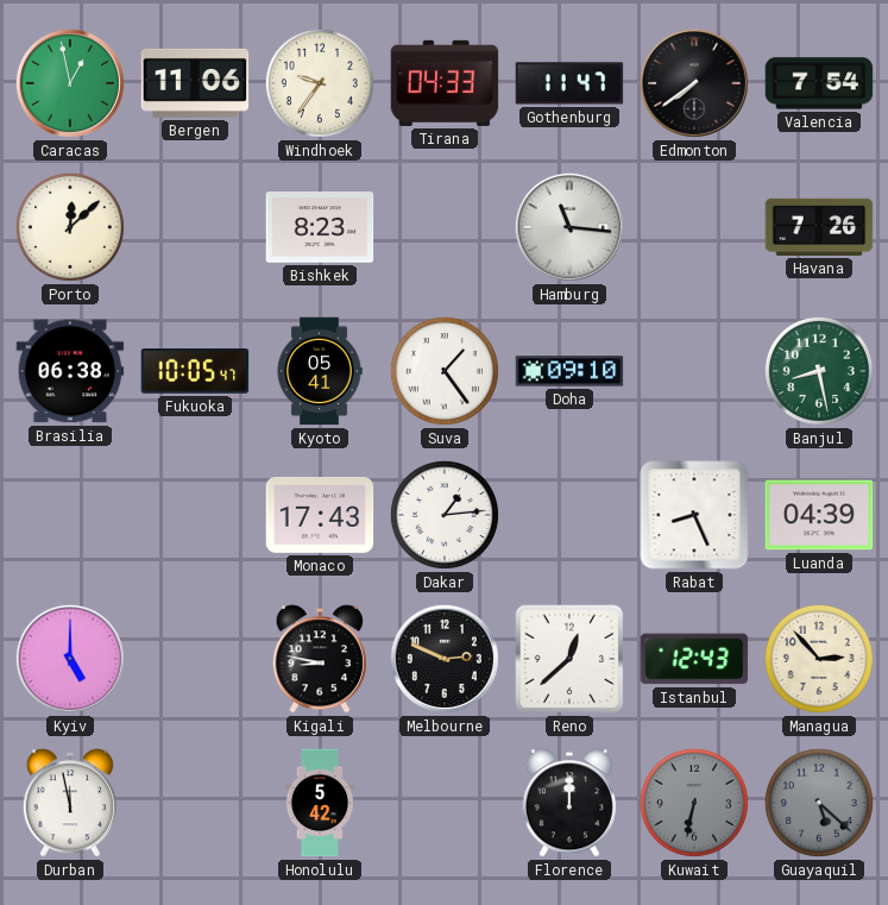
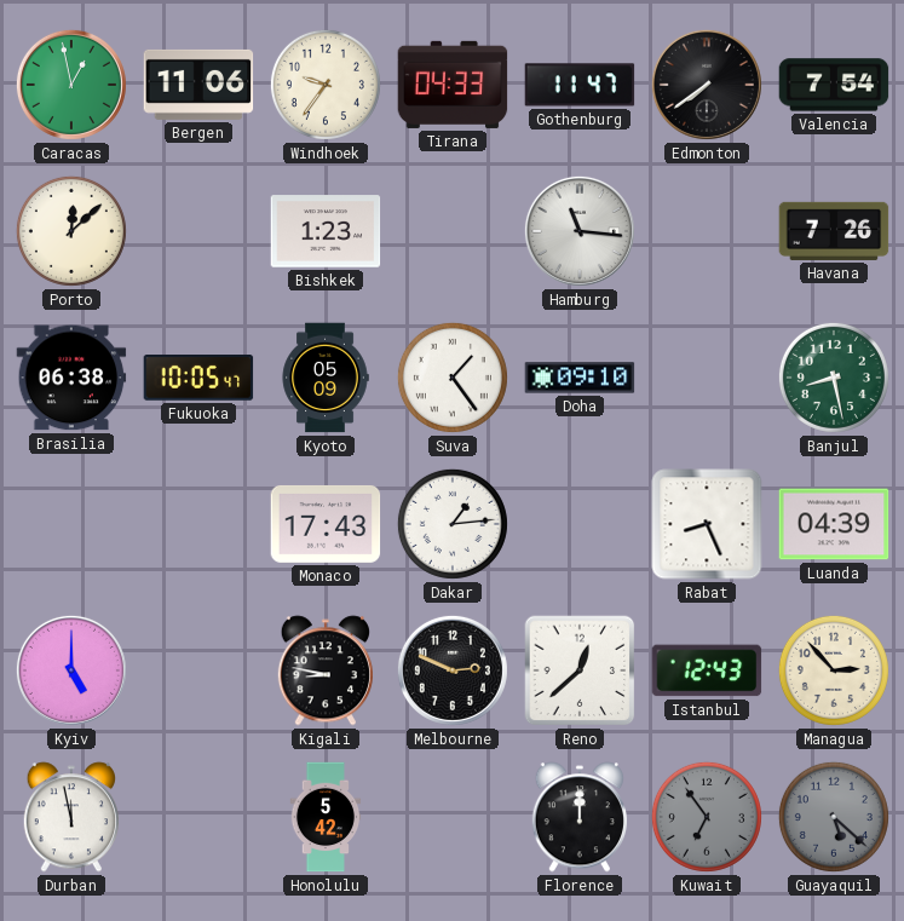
Bishkek: 8:23 -> 1:23 (326, 231)
Kyoto: 05:41 -> 05:09 (326, 378)
Kuwait: 6:32 -> 6:54 (707, 817)
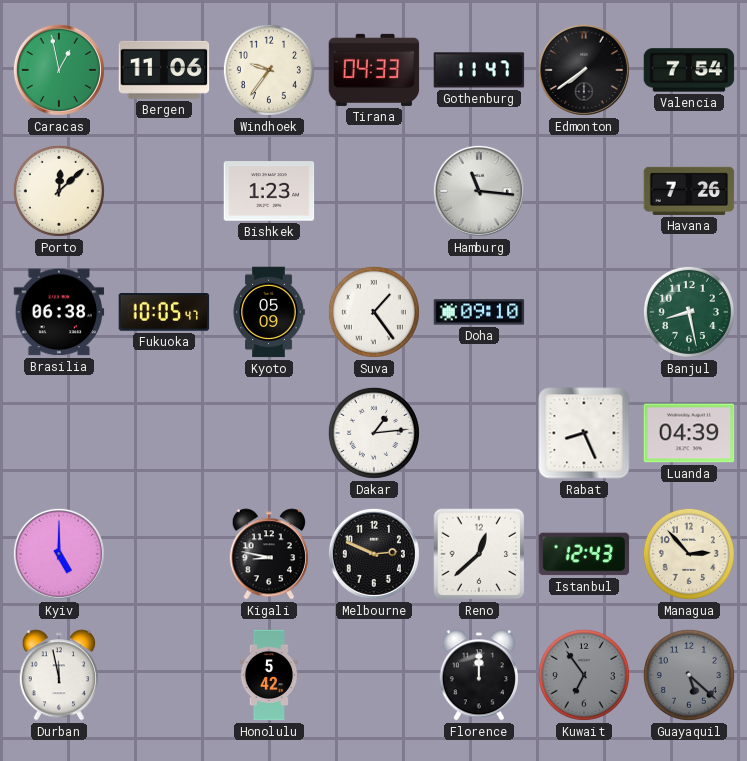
Monaco: 17:43 -> none (326, 524)
